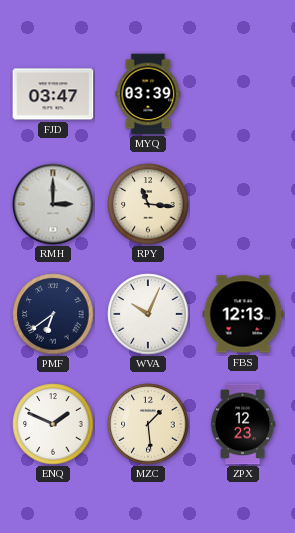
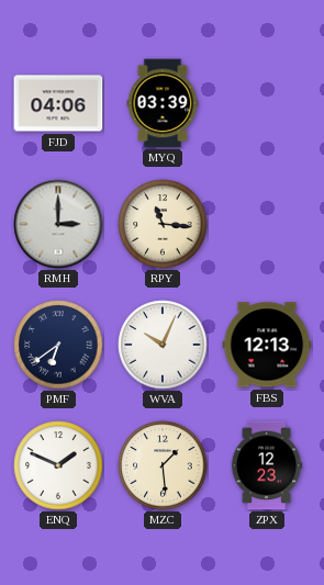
FJD: 03:47 -> 04:06 (58, 103)
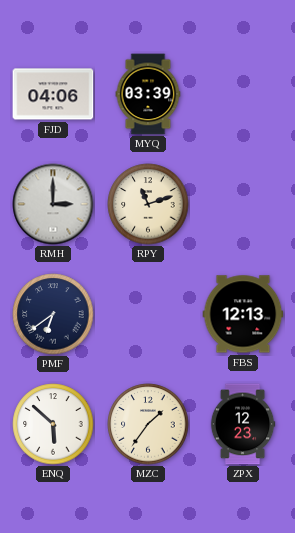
RPY: 11:16 -> 11:12 (148, 204)
WVA: 10:04 -> none (163, 345)
ENQ: 1:49 -> 5:52 (53, 424)
MZC: 1:29 -> 1:36 (148, 424)
